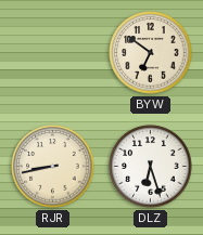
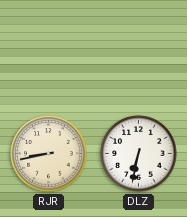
BYW: 6:51 -> none (151, 53)
DLZ: 6:27 -> 6:32 (139, 154)
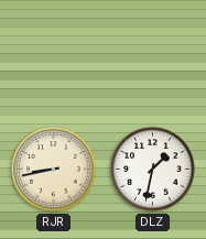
DLZ: 6:32 -> 1:32 (153, 170)
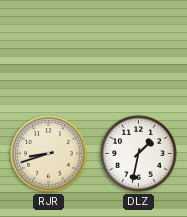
RJR: 8:43 -> 8:42 (49, 154)
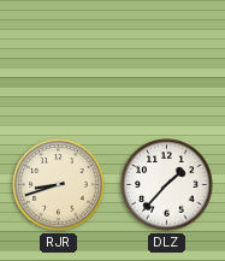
DLZ: 1:32 -> 1:37 (167, 185)
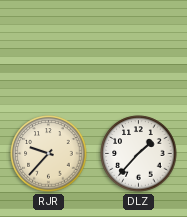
RJR: 8:42 -> 9:37 (49, 154)
